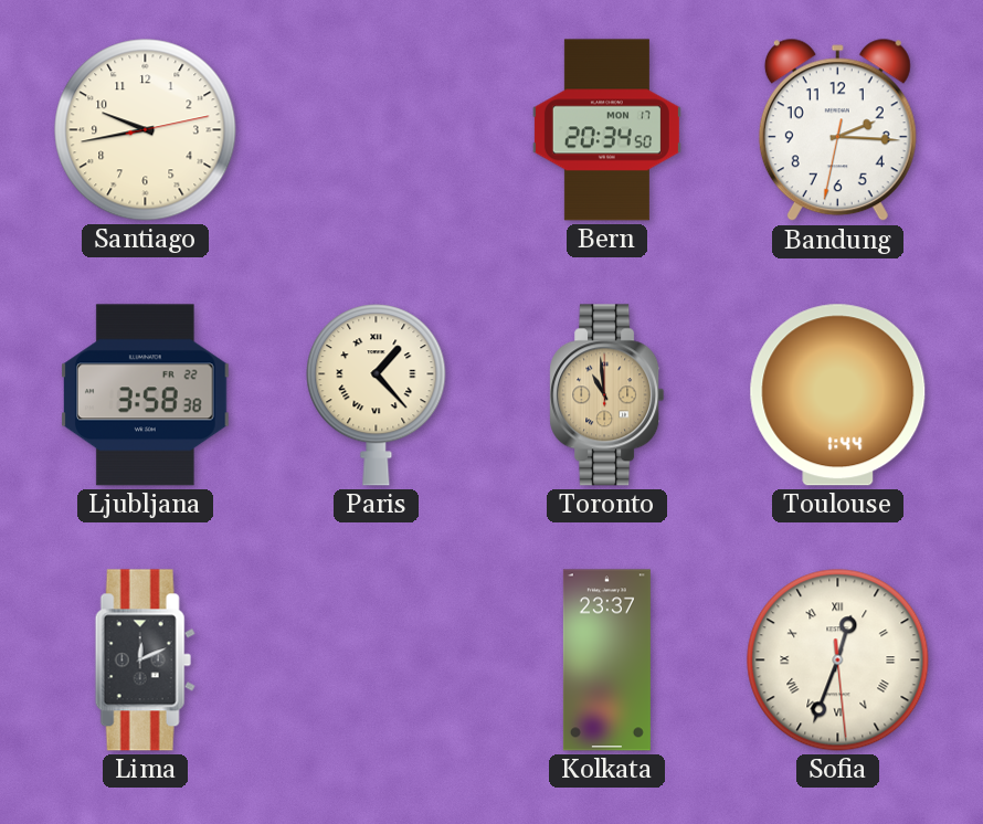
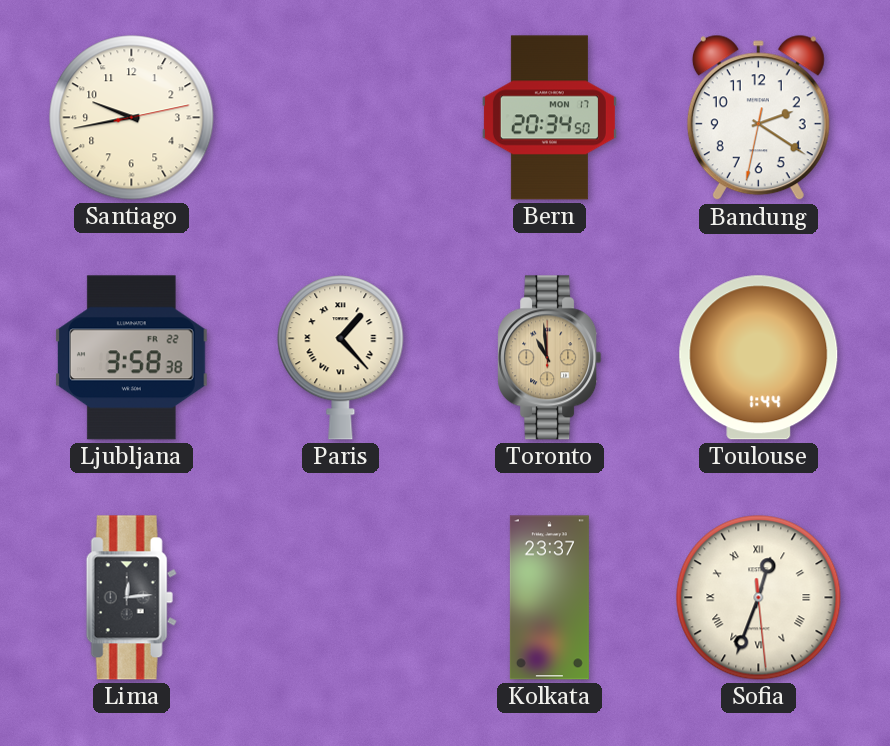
Bandung: 2:15 -> 2:20 (758, 118)
Lima: 12:11 -> 12:14 (131, 598)
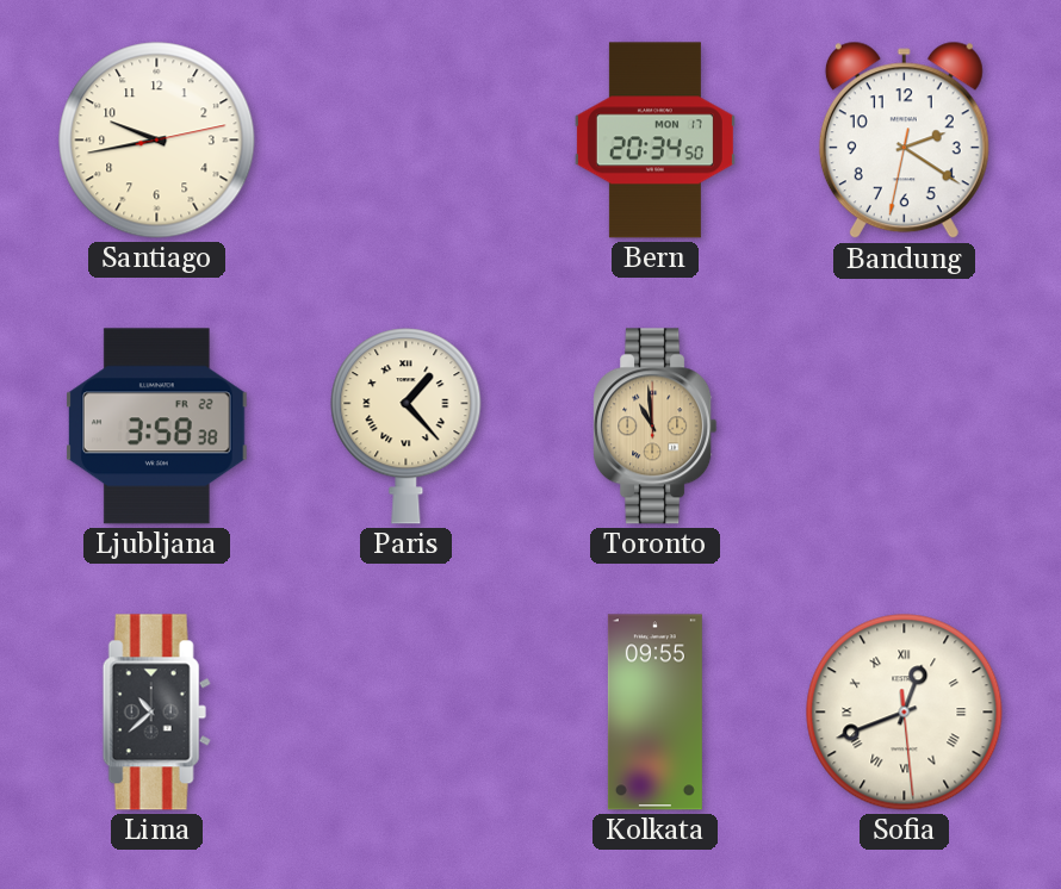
Toulouse: 1:44 -> none (759, 358)
Lima: 12:14 -> 10:38 (156, 713)
Kolkata: 23:37 -> 09:55 (654, 713)
Sofia: 12:33 -> 12:41 (905, 713)
